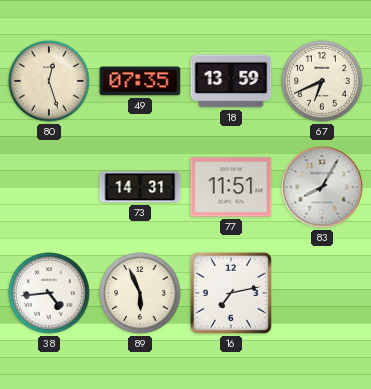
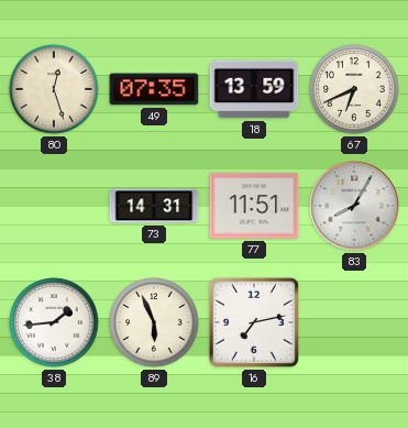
38: 4:44 -> 1:44 (54, 322)
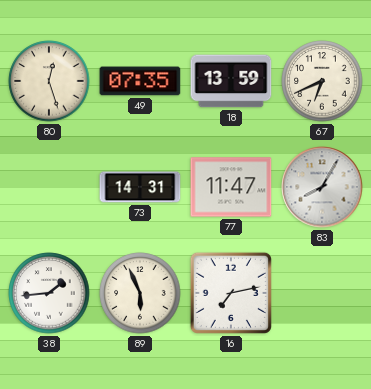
77: 11:51 -> 11:47 (231, 187)
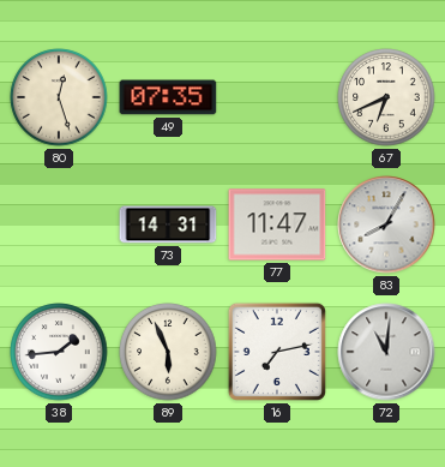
18: 13:59 -> none (231, 81)
72: none -> 11:01 (386, 352)
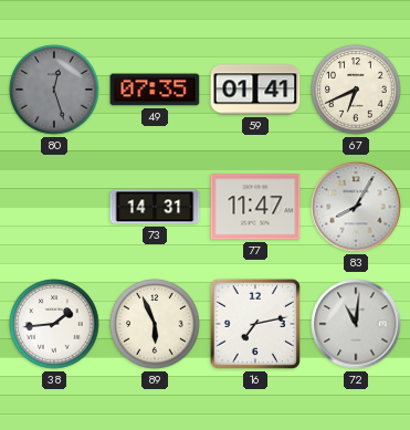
80 dial: cream -> grey (54, 90)
59: none -> 01:41 (255, 90)
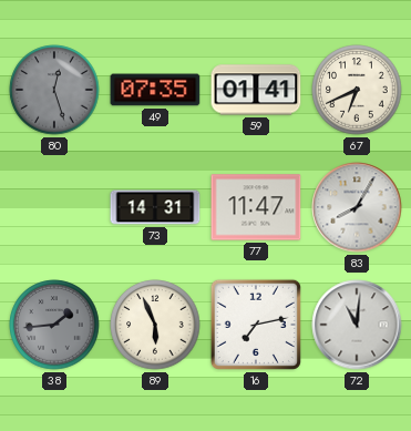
38 dial: white -> grey (54, 325)
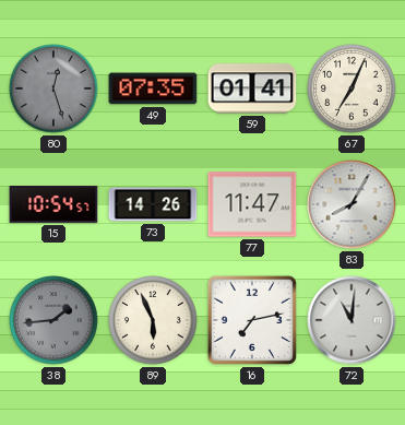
67: 6:41 -> 7:04 (352, 88)
15: none -> 10:54 (53, 205)
73: 14:31 -> 14:26 (153, 204)
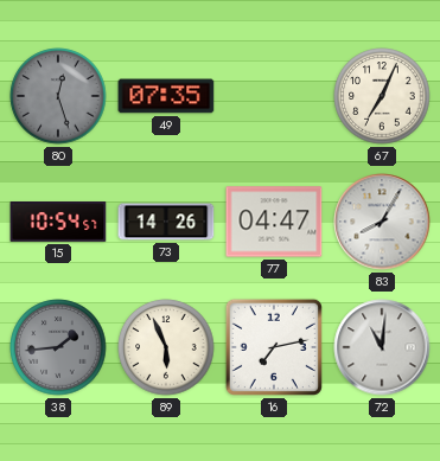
59: 01:41 -> none (252, 88)
77: 11:47 -> 04:47 (274, 222)
